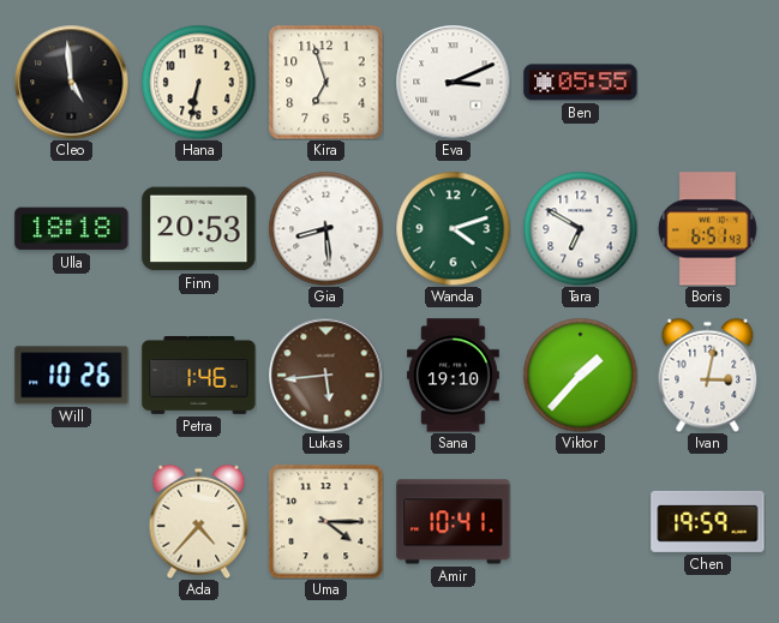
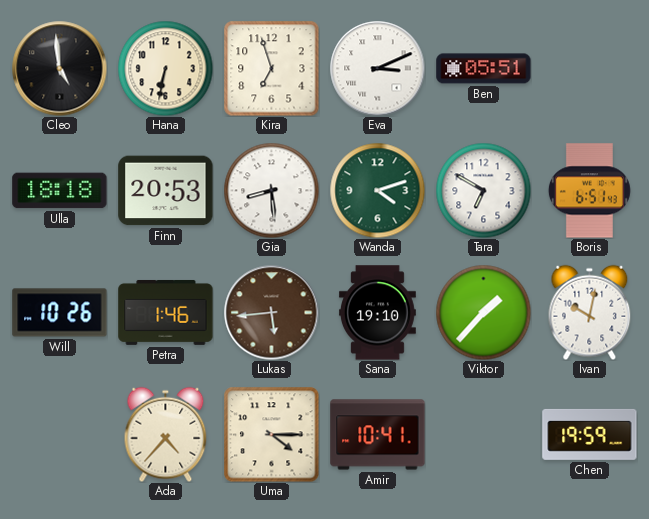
Ben: 05:55 -> 05:51 (484, 69)
Ivan: 3:02 -> 10:02 (590, 312)
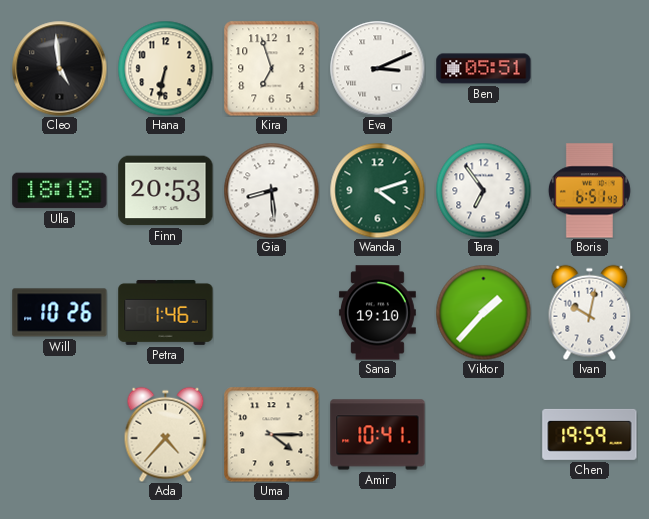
Tara: 6:50 -> 6:54 (483, 190)
Lukas: 5:44 -> none (271, 312)
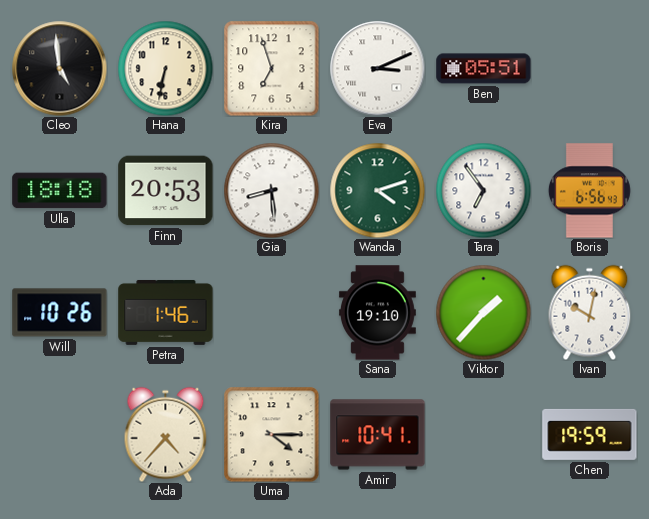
Boris: 6:51 -> 6:56 (589, 191)
